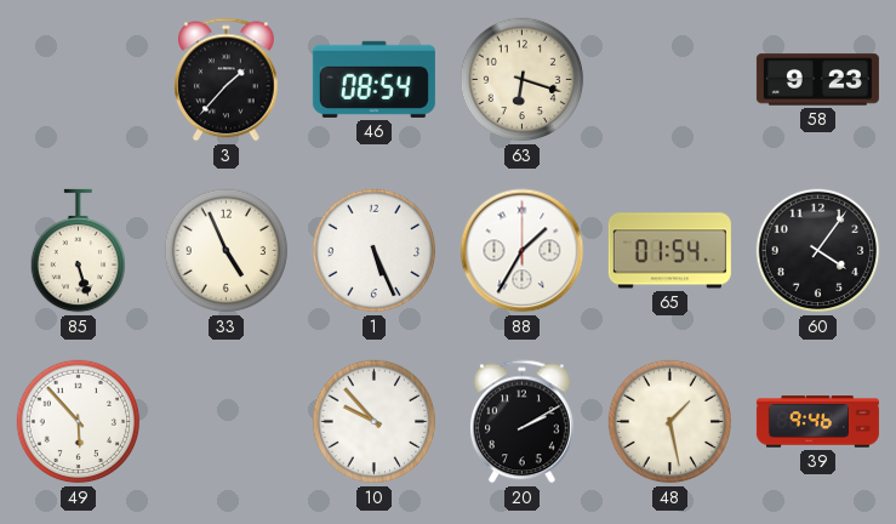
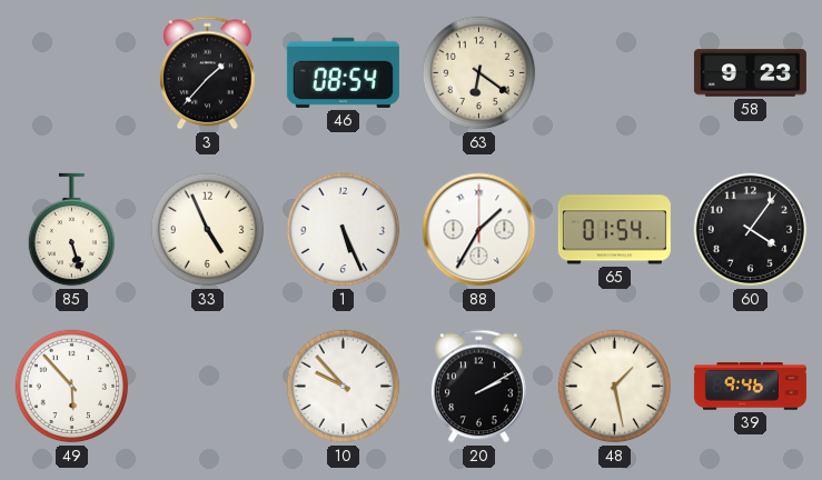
63: 6:18 -> 6:21 (479, 73)
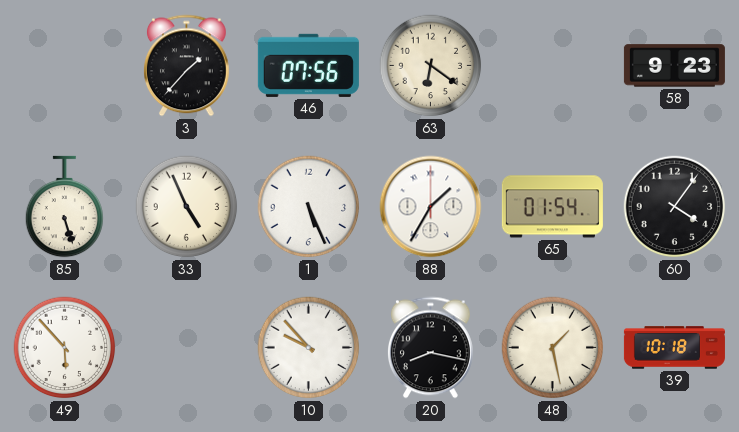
46: 08:54 -> 07:56 (308, 65)
20: 2:10 -> 8:17 (431, 348)
39: 9:46 -> 10:18 (674, 348)
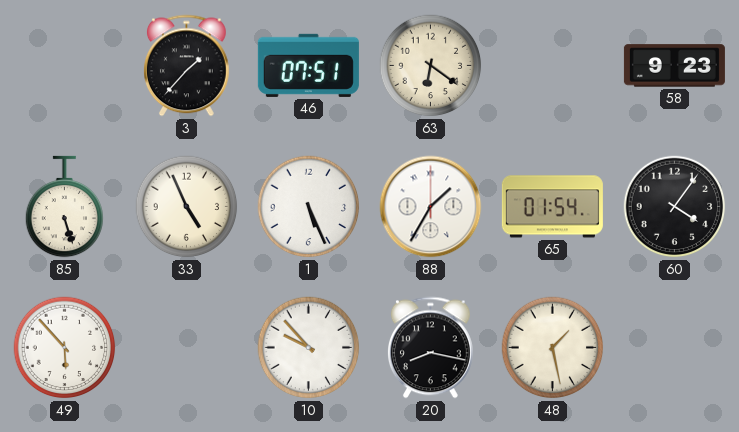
46: 07:56 -> 07:51 (308, 65)
39: 10:18 -> none (674, 348)
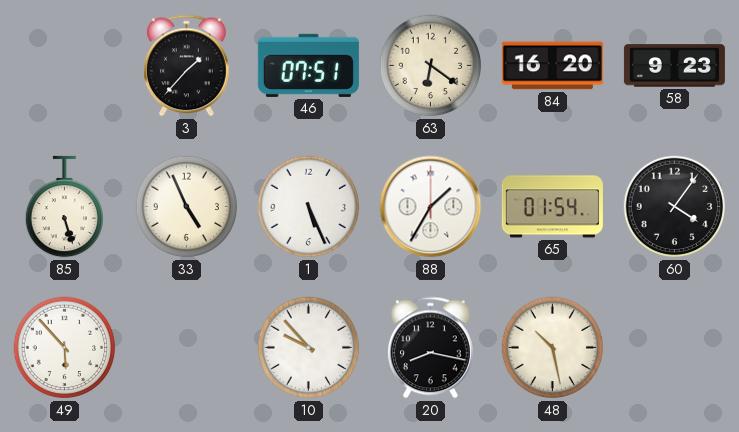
84: none -> 16:20 (552, 66)
48: 1:28 -> 10:28 (553, 348)
